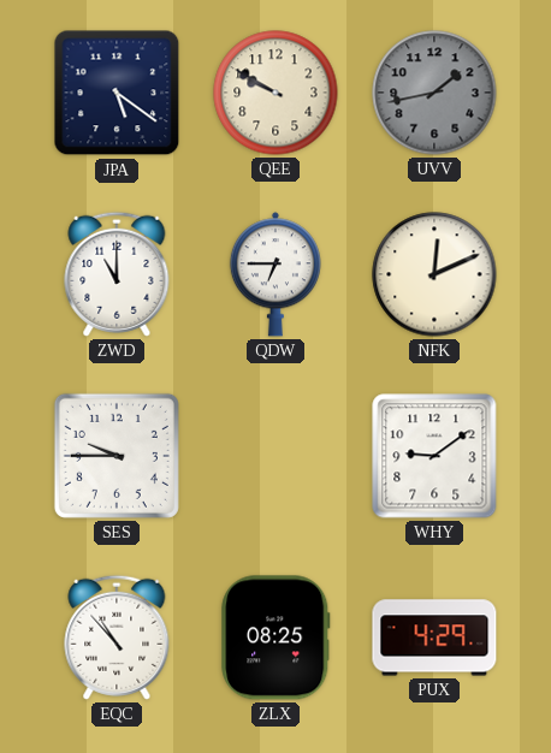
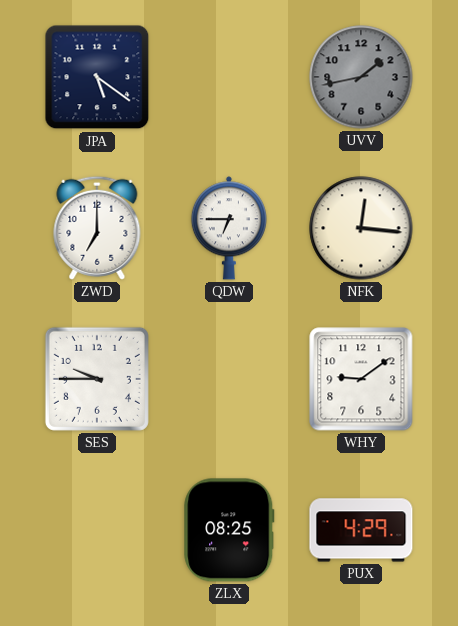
QEE: 9:50 -> none (275, 93)
ZWD: 11:00 -> 7:00 (97, 228)
NFK: 12:11 -> 12:16 (361, 228)
EQC: 10:53 -> none (117, 638)
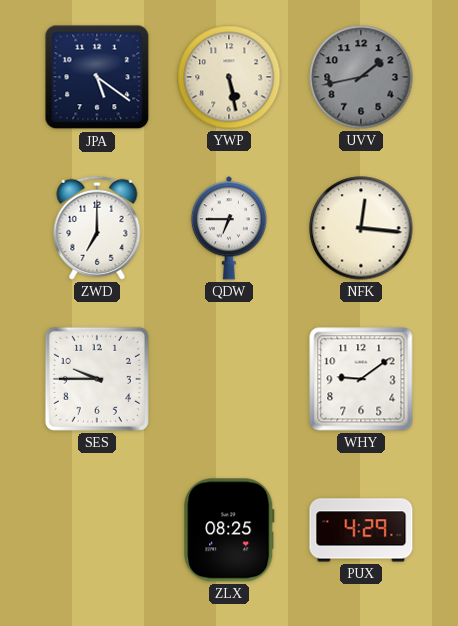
YWP: none -> 5:28 (229, 77)
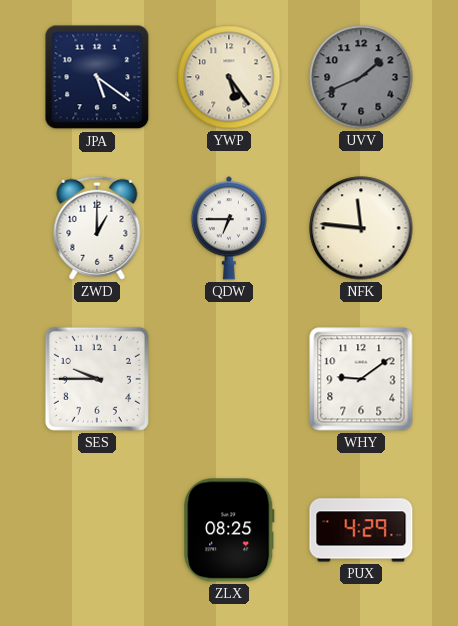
YWP: 5:28 -> 5:24 (229, 77)
UVV: 1:43 -> 1:41 (361, 77)
ZWD: 7:00 -> 1:00 (97, 228)
NFK: 12:16 -> 11:46 (361, 228)
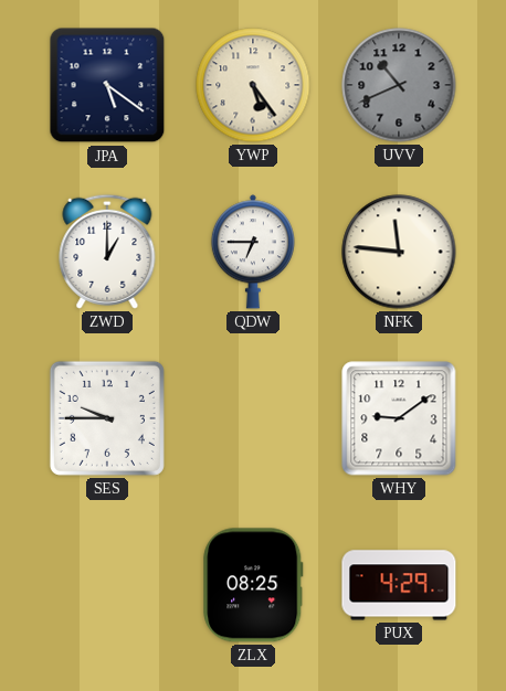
UVV: 1:41 -> 10:41 (399, 85)
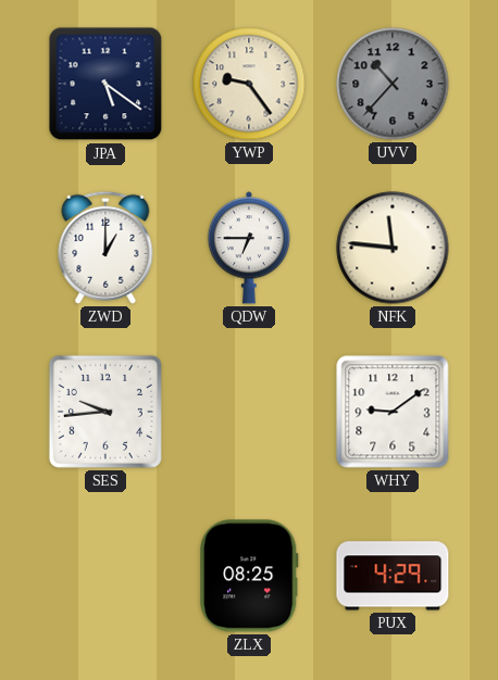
YWP: 5:24 -> 9:24 (249, 84)
UVV: 10:41 -> 10:37 (393, 84)
SES: 9:45 -> 9:44 (105, 412)
